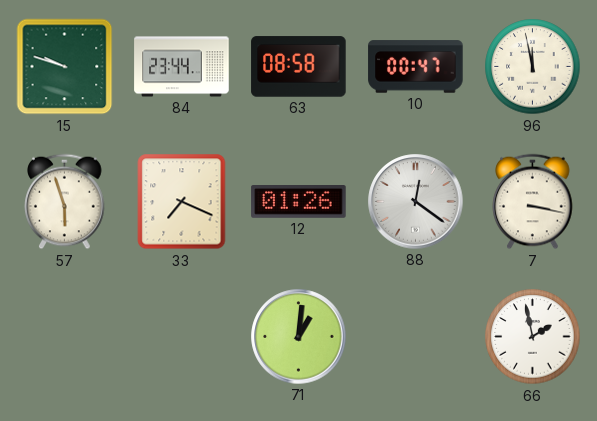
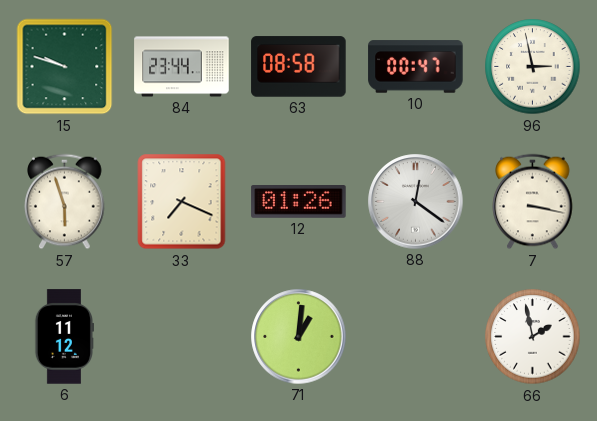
96: 11:58 -> 2:58 (533, 67)
6: none -> 11:12 (63, 337)
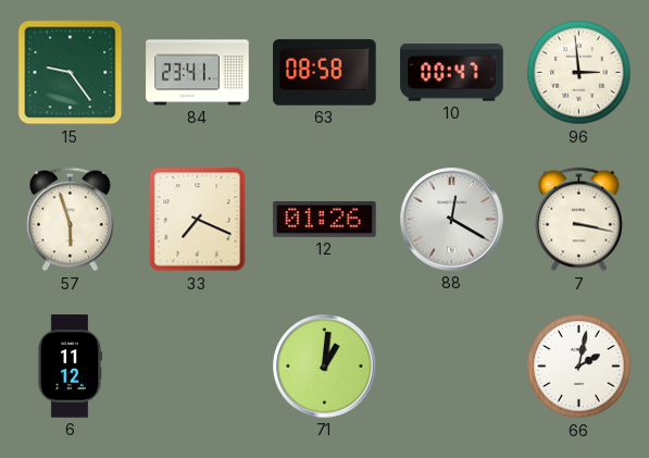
15: 9:48 -> 9:24 (71, 73)
84: 23:44 -> 23:41 (198, 73)
96: 2:58 -> 2:59 (579, 73)
88: 12:21 -> 12:20 (452, 220)
66: 1:58 -> 2:02 (579, 367)
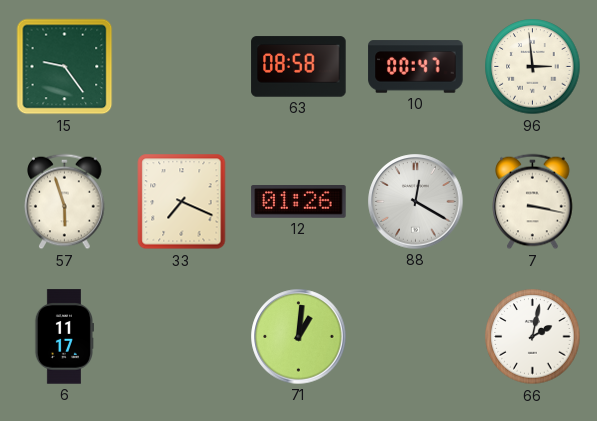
84: 23:41 -> none (198, 73)
6: 11:12 -> 11:17 (63, 337)
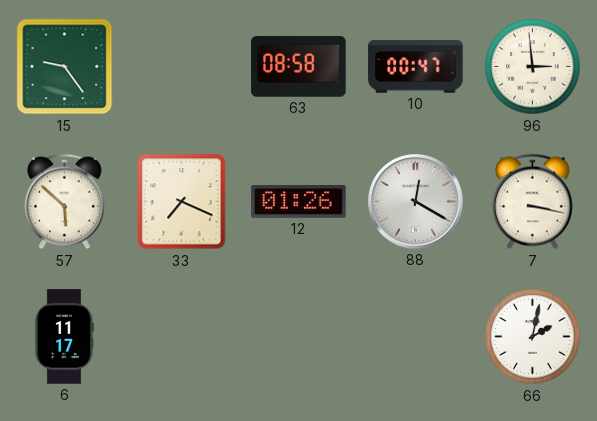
57: 5:57 -> 5:52 (65, 202)
71: 1:01 -> none (299, 337)
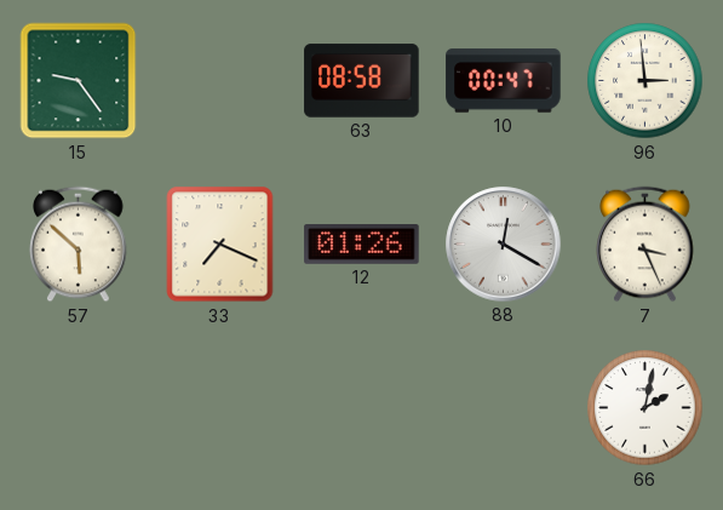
7: 3:17 -> 3:26 (645, 245)
6: 11:17 -> none (63, 337)
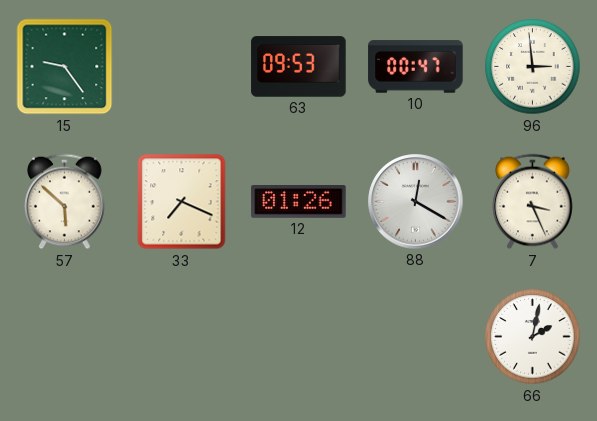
63: 08:58 -> 09:53 (299, 67)
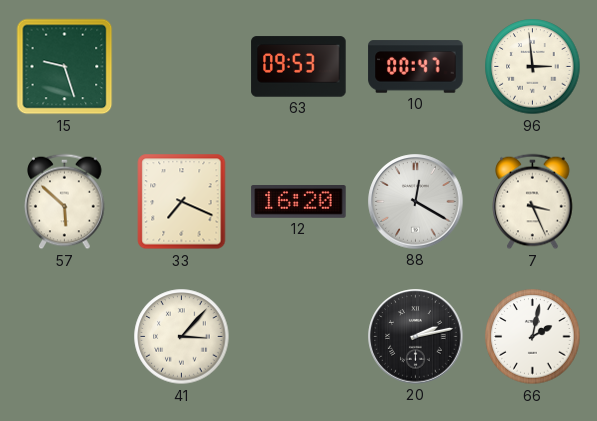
15: 9:24 -> 9:27 (65, 67)
12: 01:26 -> 16:20 (299, 202)
41: none -> 3:07 (182, 337)
20: none -> 2:13 (416, 337)
